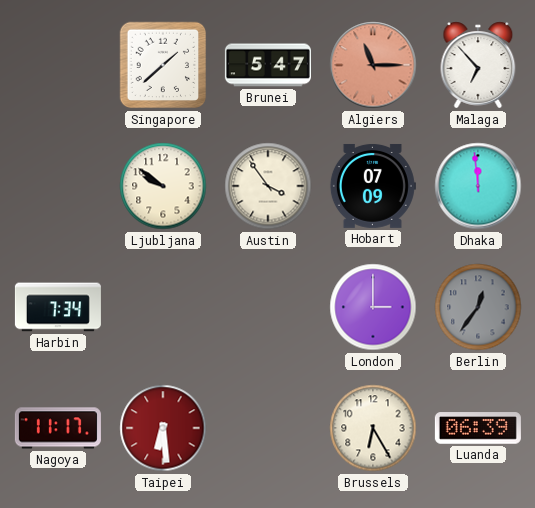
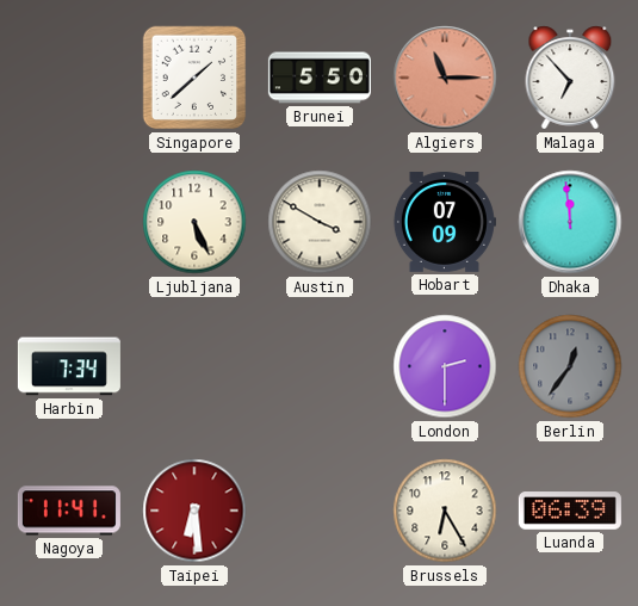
Brunei: 5:47 -> 5:50 (320, 78)
Ljubljana: 9:51 -> 5:26 (194, 222)
Austin: 3:54 -> 3:50 (320, 222)
London: 3:00 -> 2:30 (445, 366)
Nagoya: 11:17 -> 11:41 (69, 511)
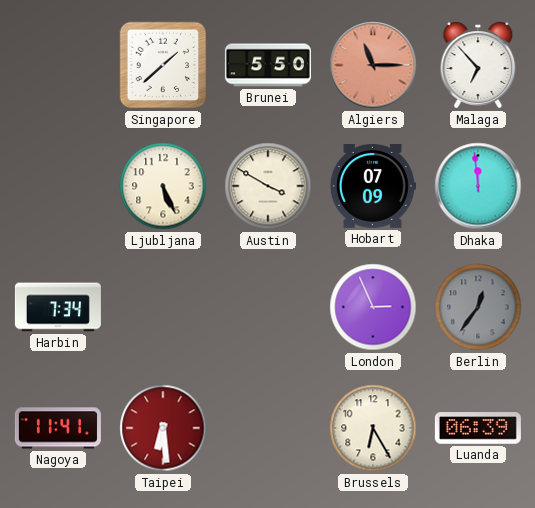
London: 2:30 -> 2:56 (373, 307)
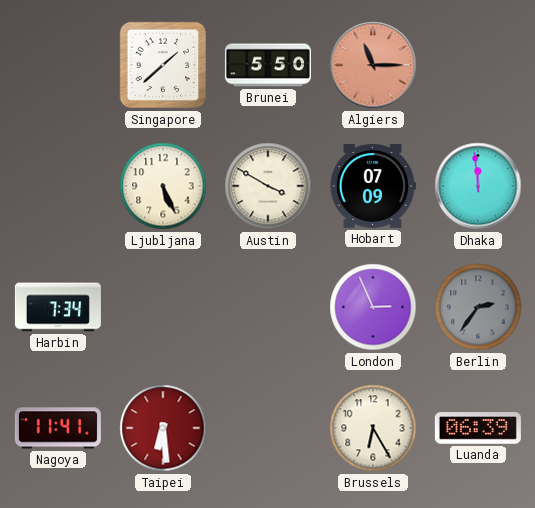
Malaga: 6:53 -> none (478, 65)
Berlin: 12:36 -> 2:36 (478, 307)
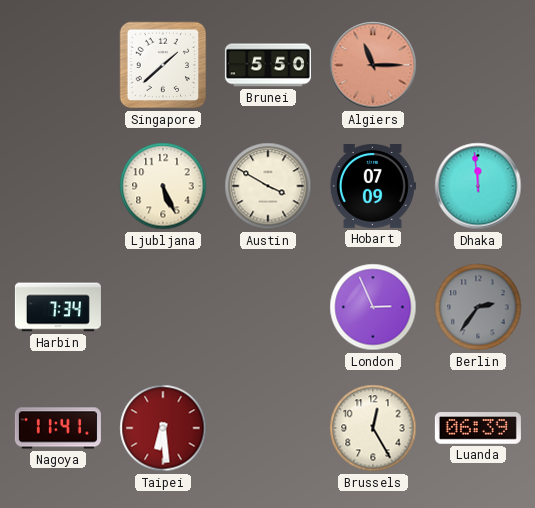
Brussels: 6:25 -> 12:25 (373, 428)
